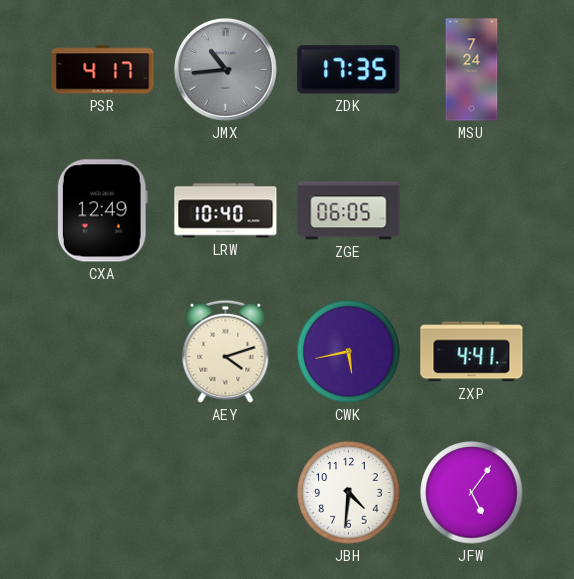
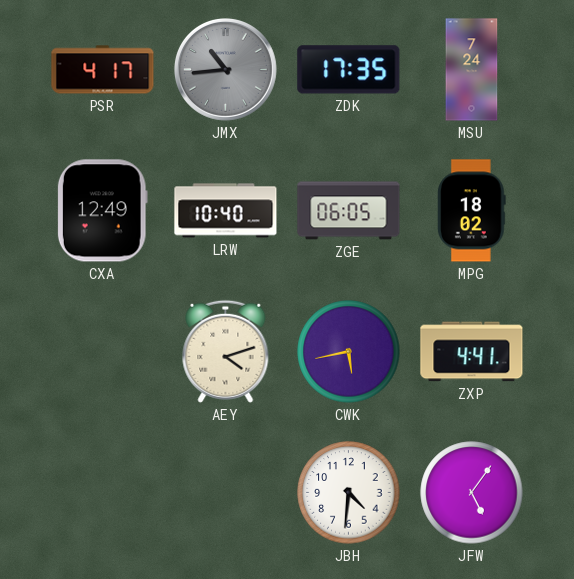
MPG: none -> 18:02 (472, 211)
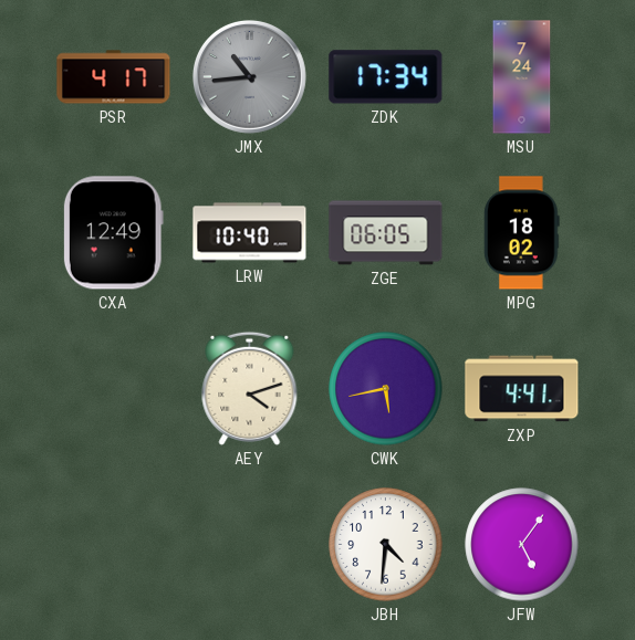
ZDK: 17:35 -> 17:34 (386, 77)
